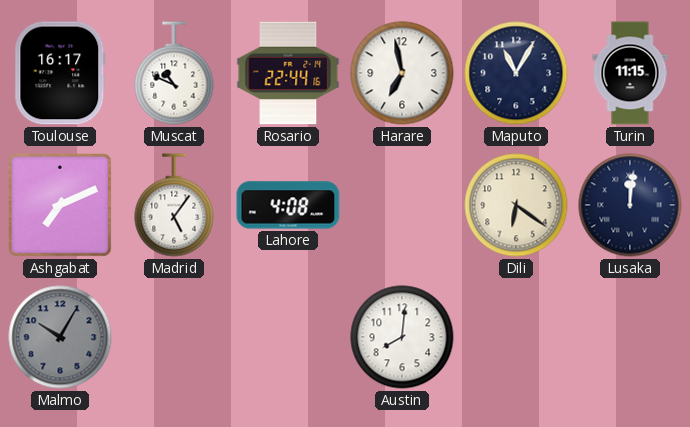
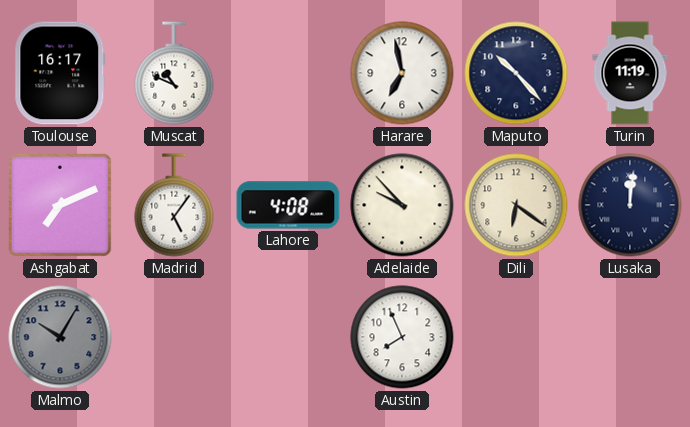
Rosario: 22:44 -> none (288, 73)
Maputo: 11:05 -> 10:23 (516, 73)
Turin: 11:15 -> 11:19 (630, 73)
Adelaide: none -> 9:53 (402, 205)
Austin: 8:01 -> 7:56 (402, 337)
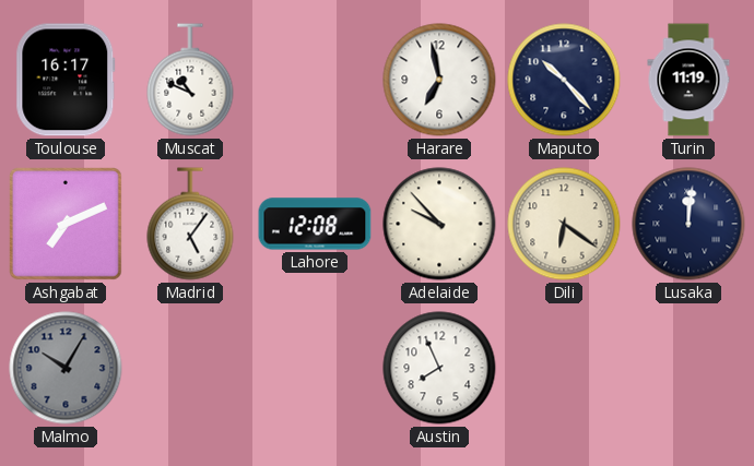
Lahore: 4:08 -> 12:08 (315, 224)
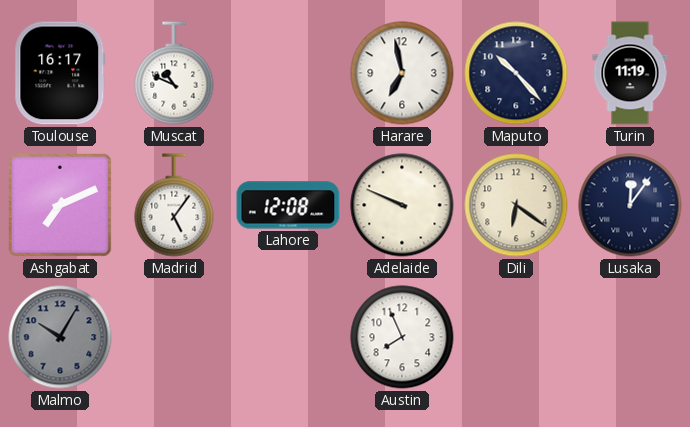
Adelaide: 9:53 -> 9:49 (402, 205)
Lusaka: 12:01 -> 12:06 (630, 205)
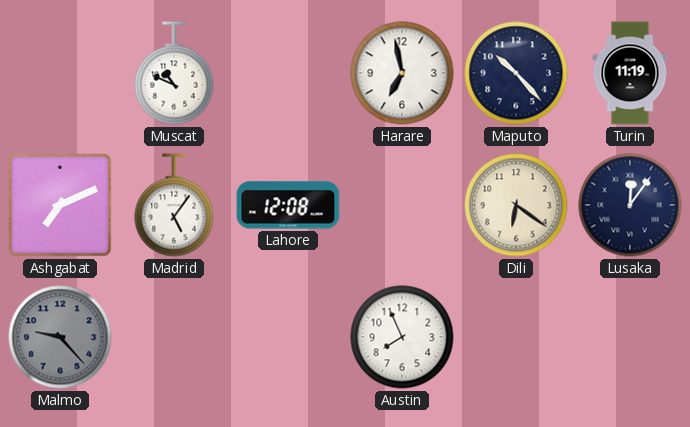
Toulouse: 16:17 -> none (60, 73)
Adelaide: 9:49 -> none (402, 205)
Malmo: 10:05 -> 9:23 (60, 337)
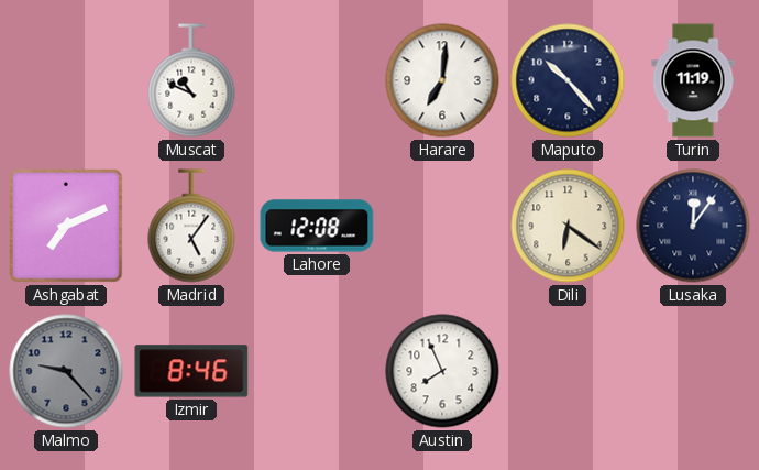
Harare: 6:58 -> 7:01 (442, 80)
Izmir: none -> 8:46 (191, 371)
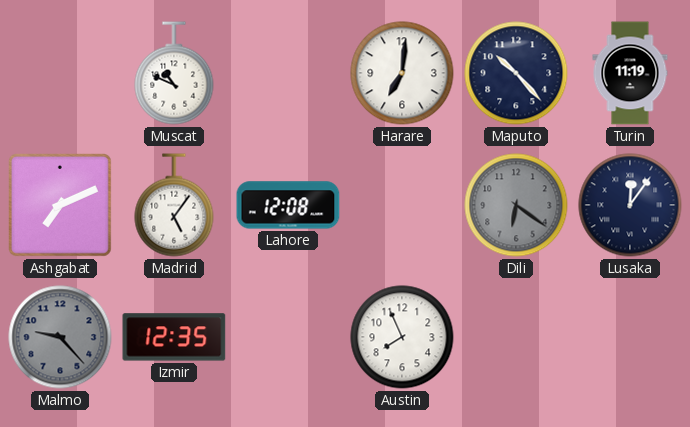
Dili dial: cream -> grey (516, 205)
Izmir: 8:46 -> 12:35 (174, 337)
